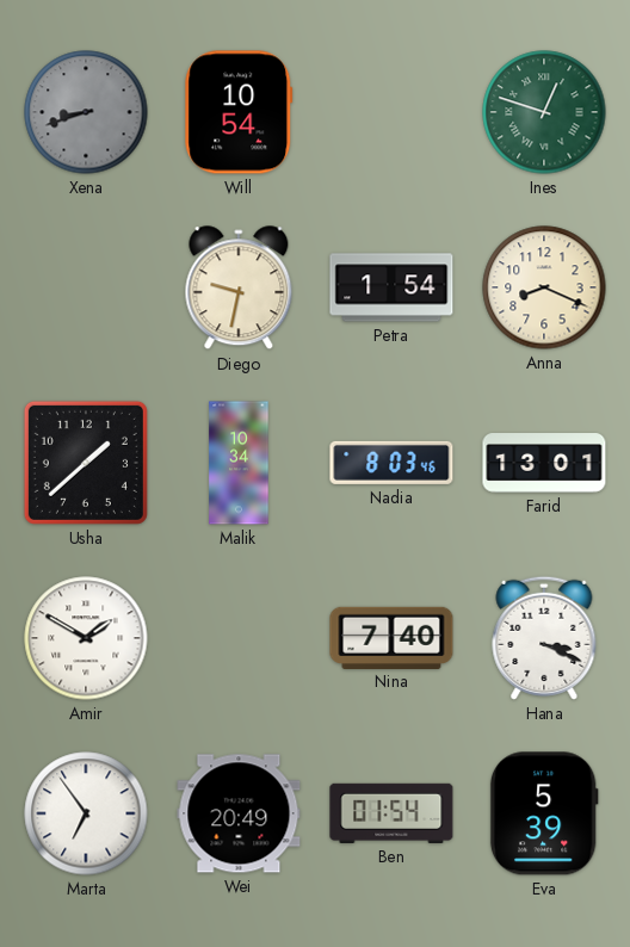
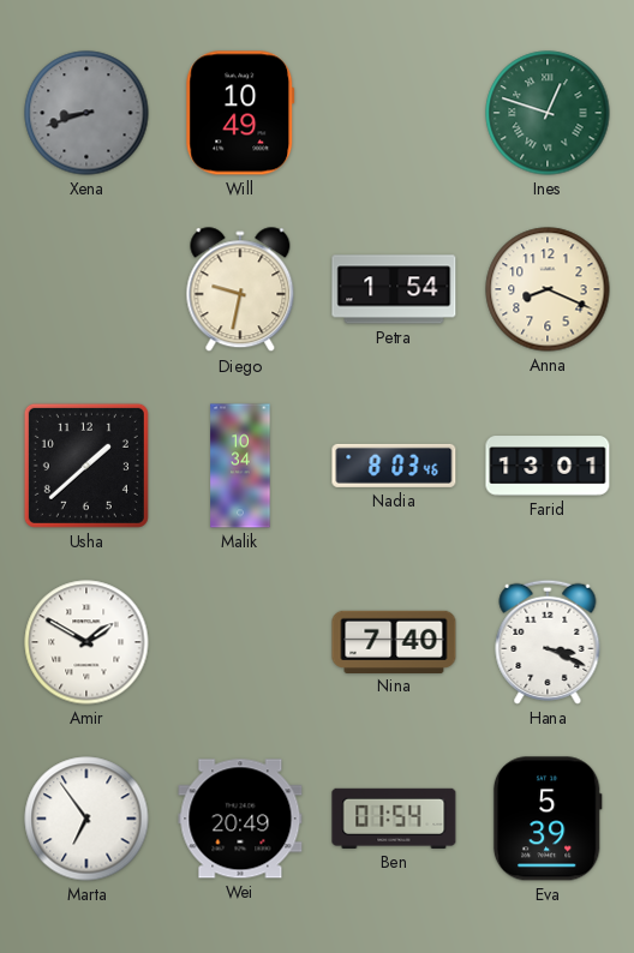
Will: 10:54 -> 10:49 (240, 113)
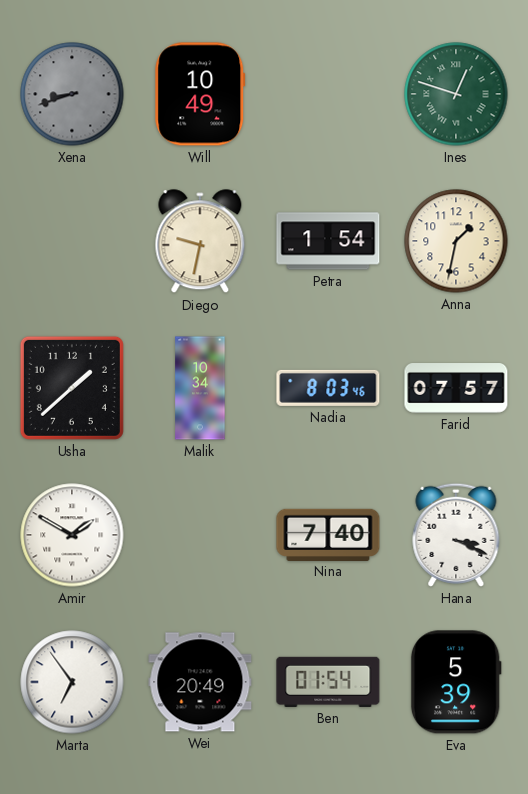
Anna: 8:19 -> 1:32 (456, 241)
Farid: 13:01 -> 07:57 (456, 388)
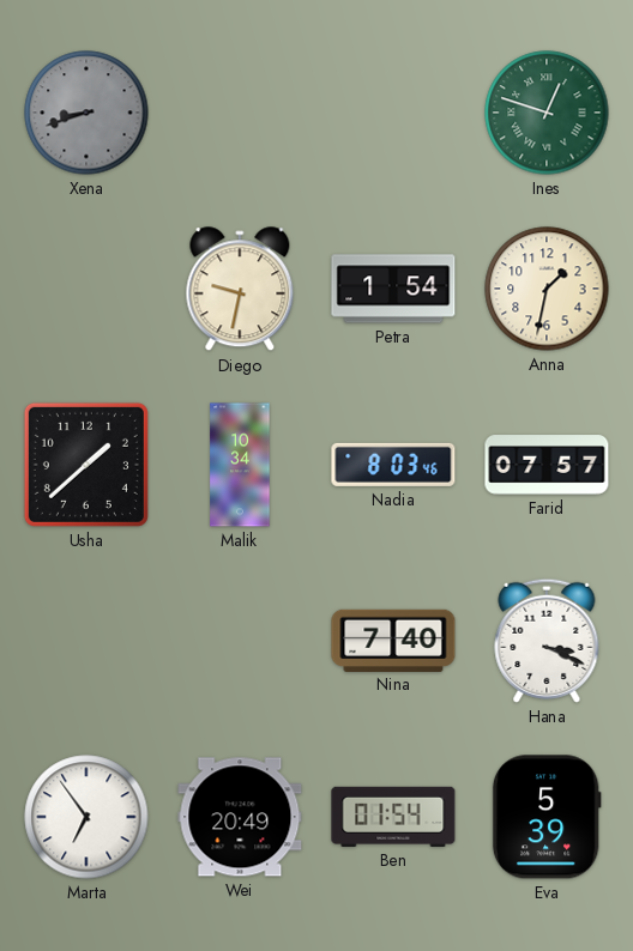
Will: 10:49 -> none (200, 94)
Amir: 1:50 -> none (72, 535)
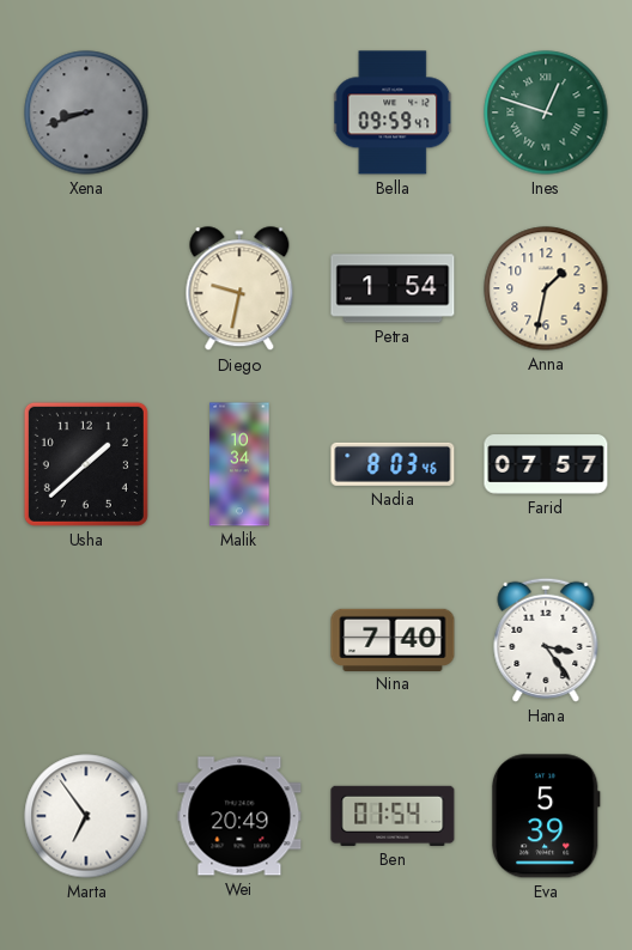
Bella: none -> 09:59 (394, 112)
Hana: 3:19 -> 3:24 (546, 640)
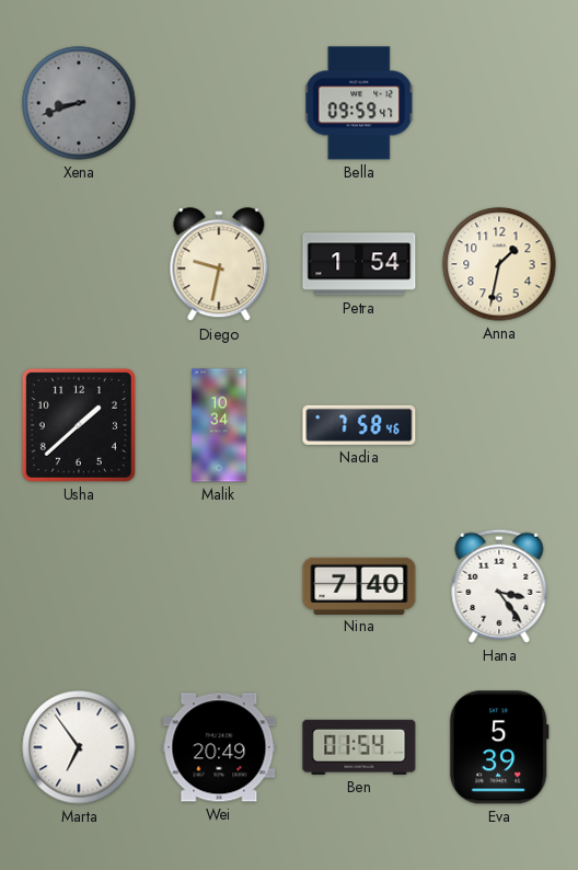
Ines: 12:48 -> none (546, 112)
Nadia: 8:03 -> 7:58 (359, 425)
Farid: 07:57 -> none (546, 464)
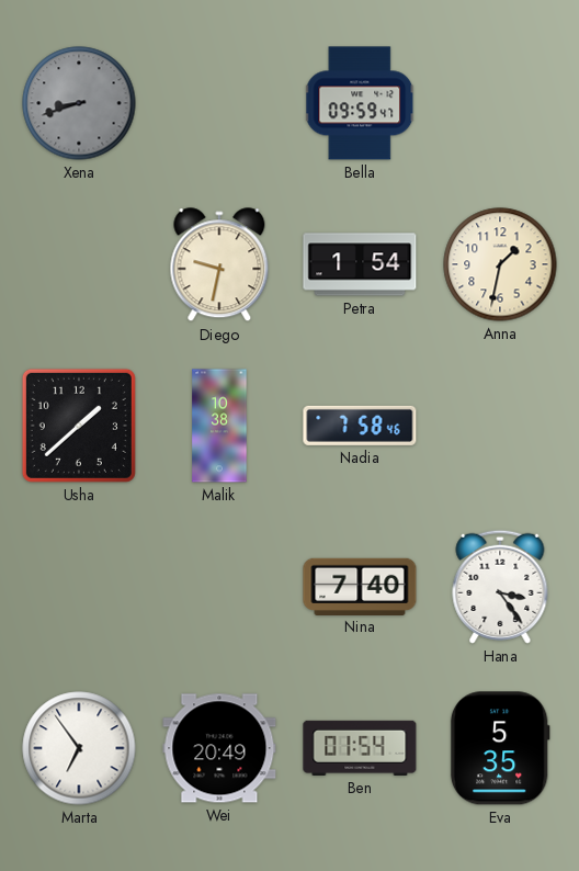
Malik: 10:34 -> 10:38 (219, 426)
Eva: 5:39 -> 5:35 (500, 748)
